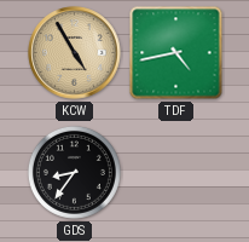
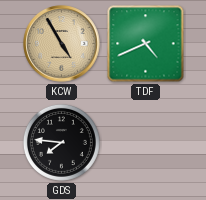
TDF: 4:43 -> 4:41 (146, 44)
GDS: 8:36 -> 7:46 (61, 142)
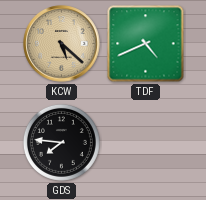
KCW: 4:55 -> 5:22 (62, 44)
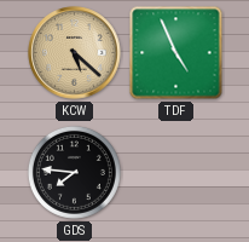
TDF: 4:41 -> 4:56 (176, 53)
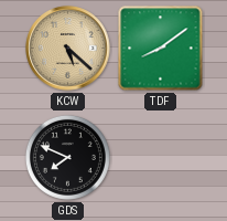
TDF: 4:56 -> 8:09 (161, 49)
GDS: 7:46 -> 7:49 (67, 157)
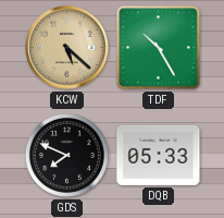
TDF: 8:09 -> 10:25 (159, 48)
DQB: none -> 05:33 (159, 155)
